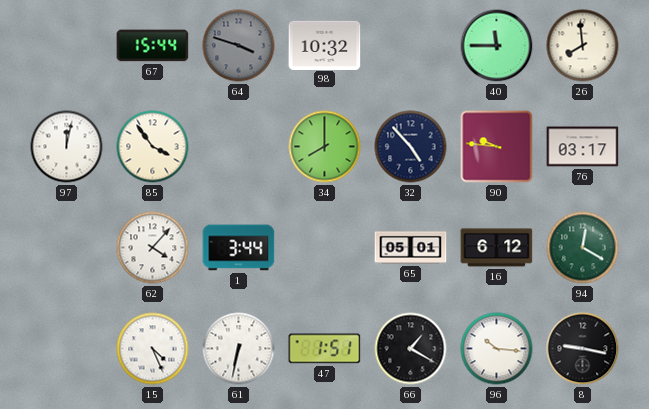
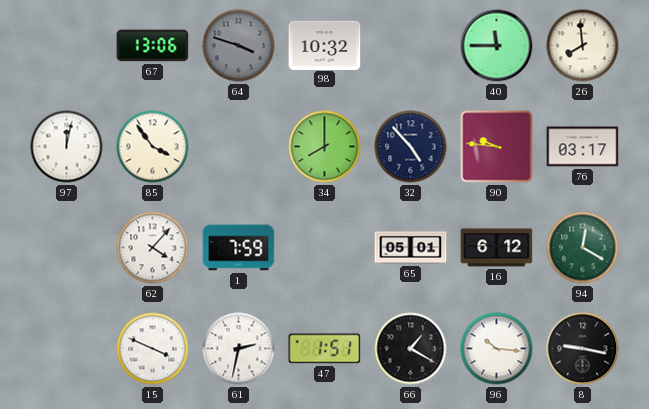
67: 15:44 -> 13:06 (153, 46)
1: 3:44 -> 7:59 (239, 248)
15: 4:26 -> 3:49 (153, 349)
61: 6:32 -> 2:32 (239, 349)
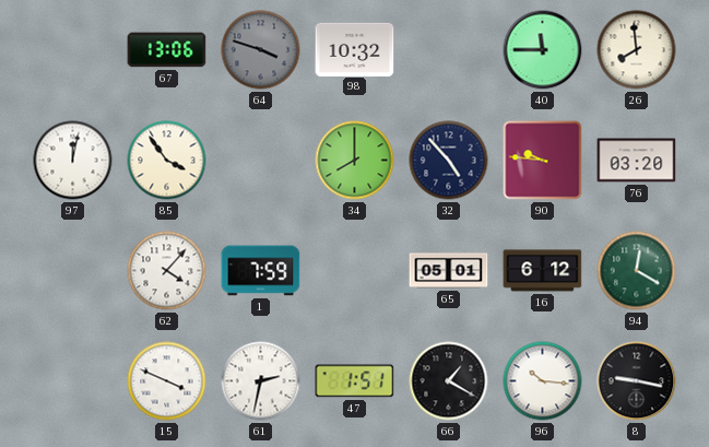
76: 03:17 -> 03:20 (637, 161)
